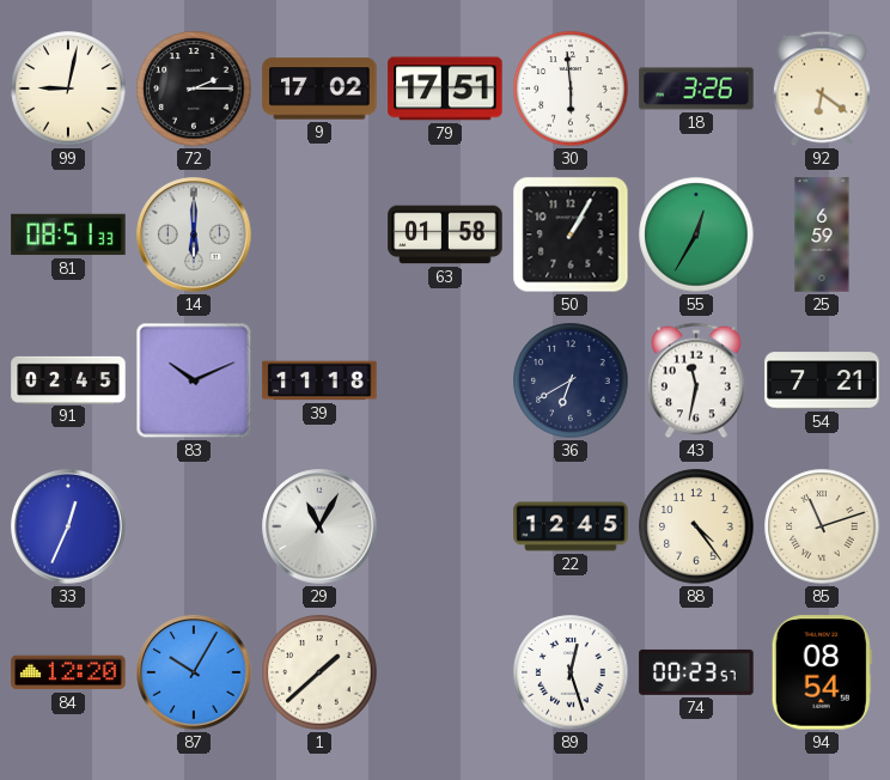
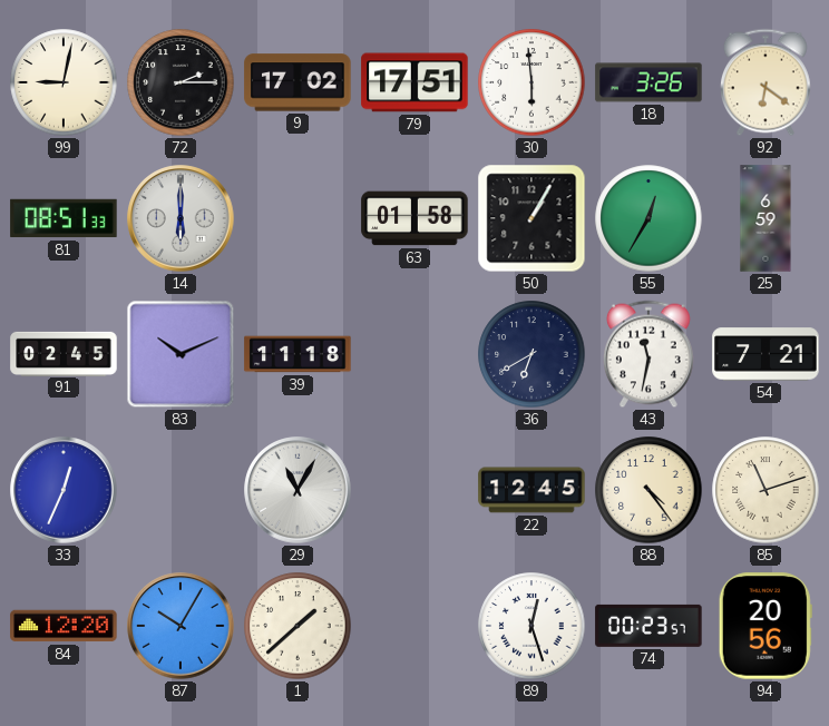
94: 08:54 -> 20:56 (765, 626)
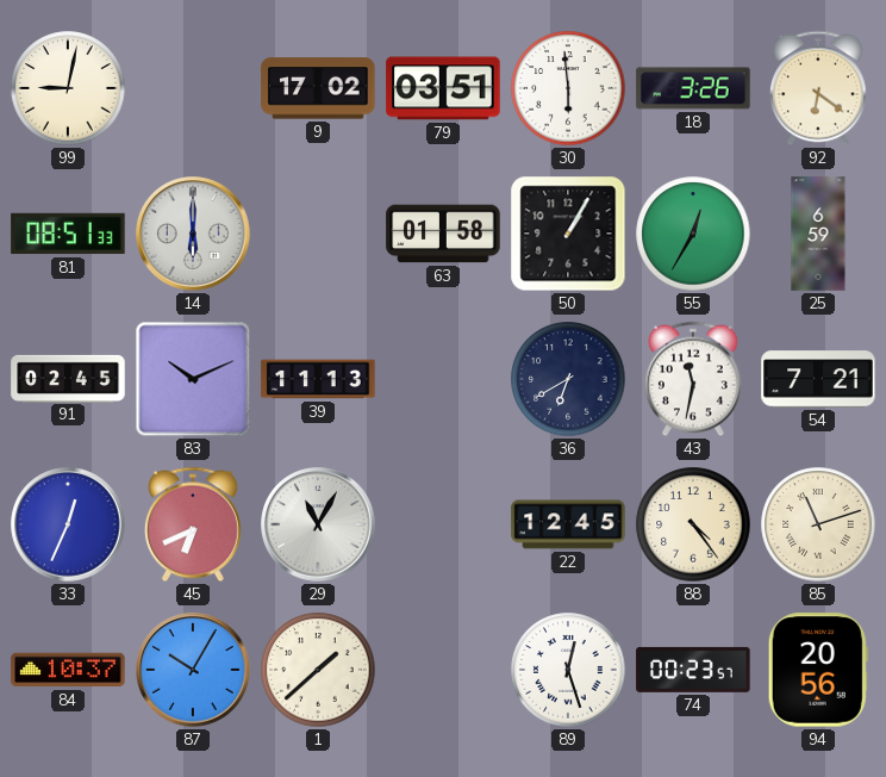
72: 2:15 -> none (181, 82)
79: 17:51 -> 03:51 (443, 88)
39: 11:18 -> 11:13 (318, 379)
45: none -> 6:41 (193, 524)
84: 12:20 -> 10:37 (68, 670)
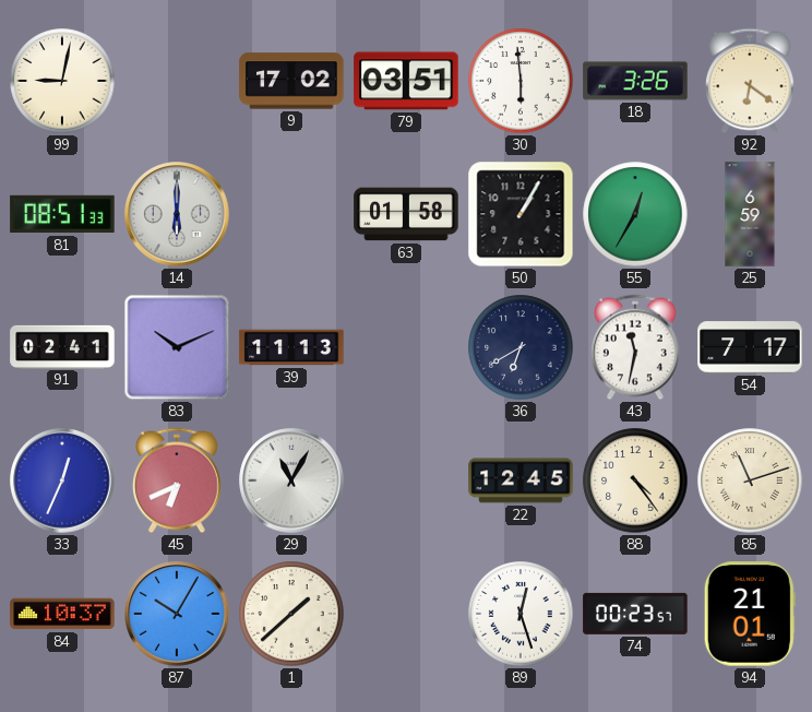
91: 02:45 -> 02:41 (62, 346)
54: 7:21 -> 7:17 (750, 347)
94: 20:56 -> 21:01 (750, 614)
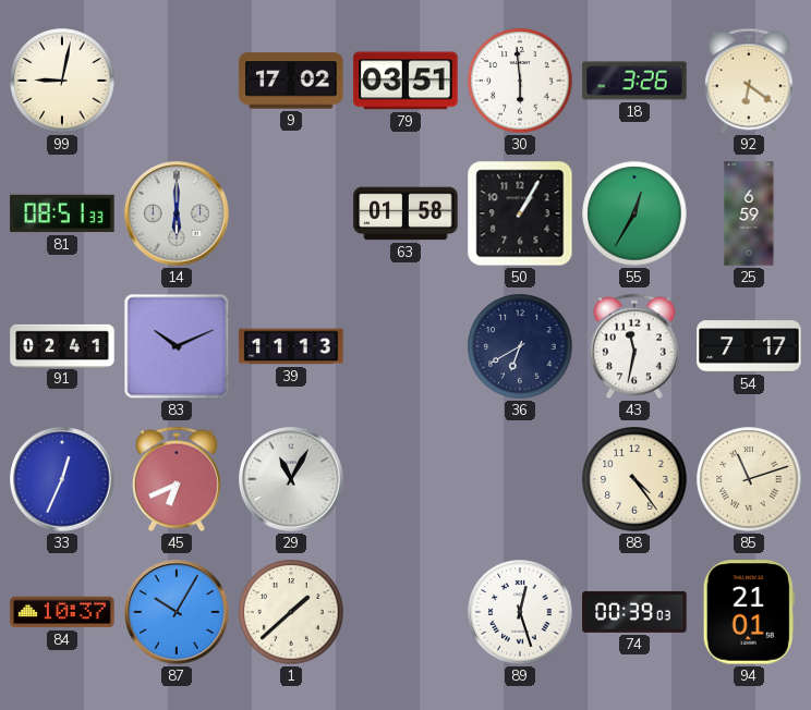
22: 12:45 -> none (521, 480)
74: 00:23 -> 00:39 (634, 612)
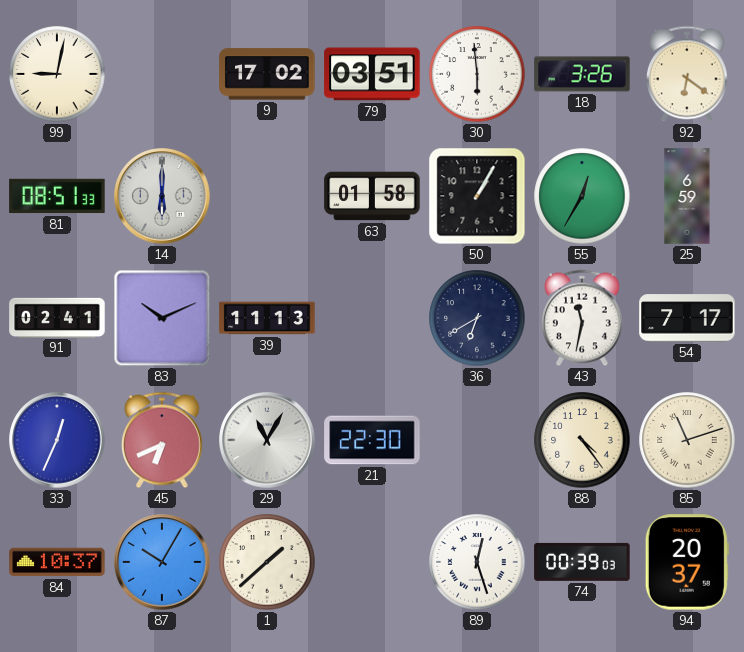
21: none -> 22:30 (372, 440)
94: 21:01 -> 20:37 (687, 562)
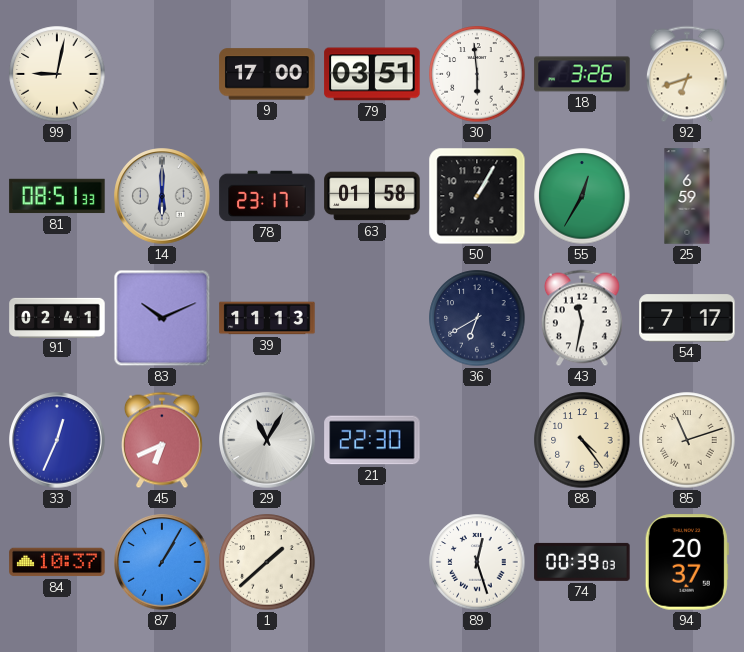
9: 17:02 -> 17:00 (267, 74)
92: 6:21 -> 6:42 (687, 74)
78: none -> 23:17 (267, 196)
87: 10:05 -> 1:05 (162, 562)
